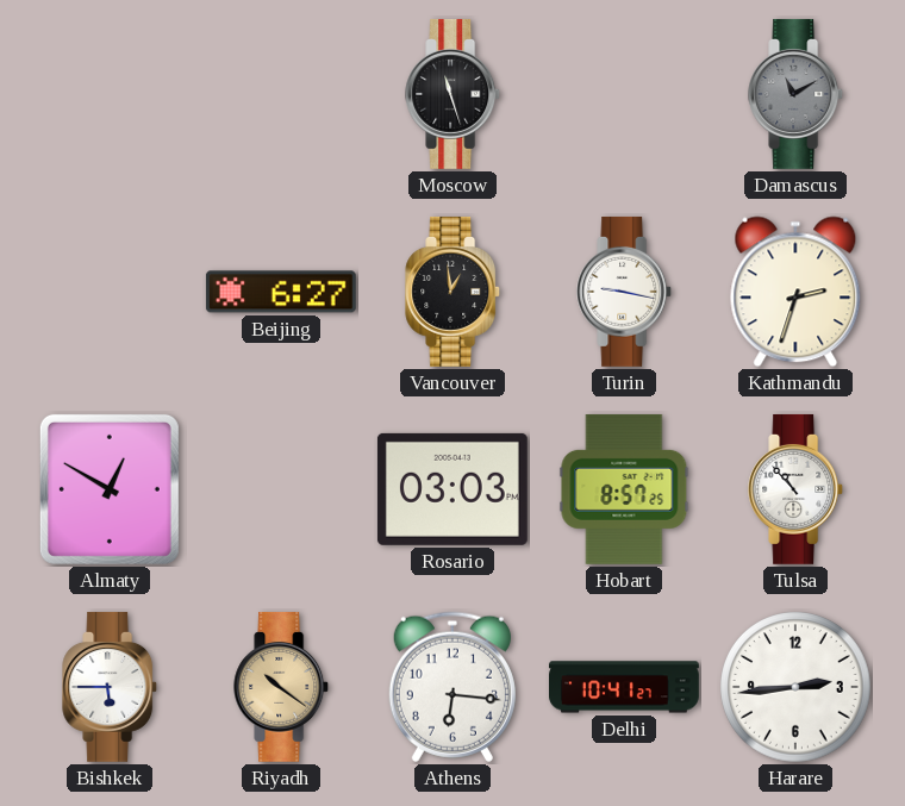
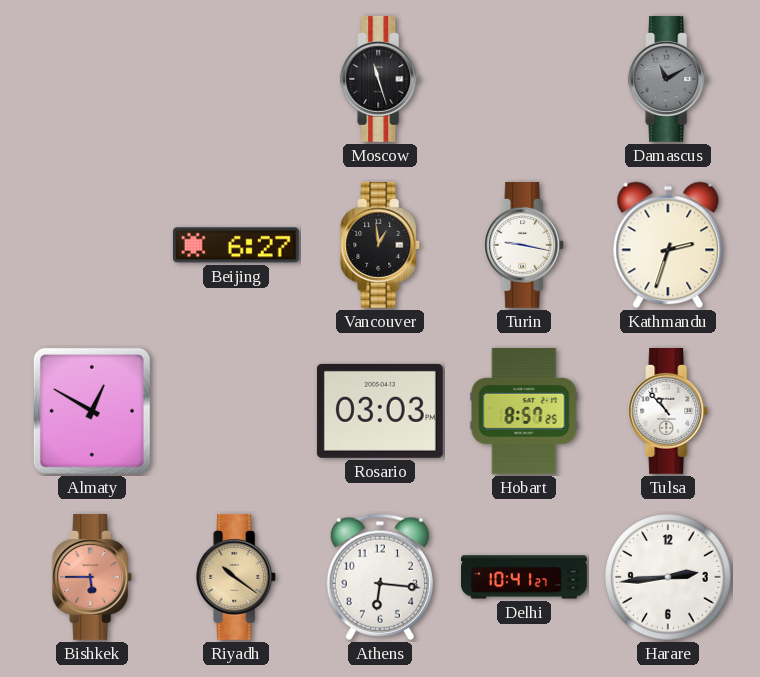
Bishkek dial: white -> salmon (93, 577)
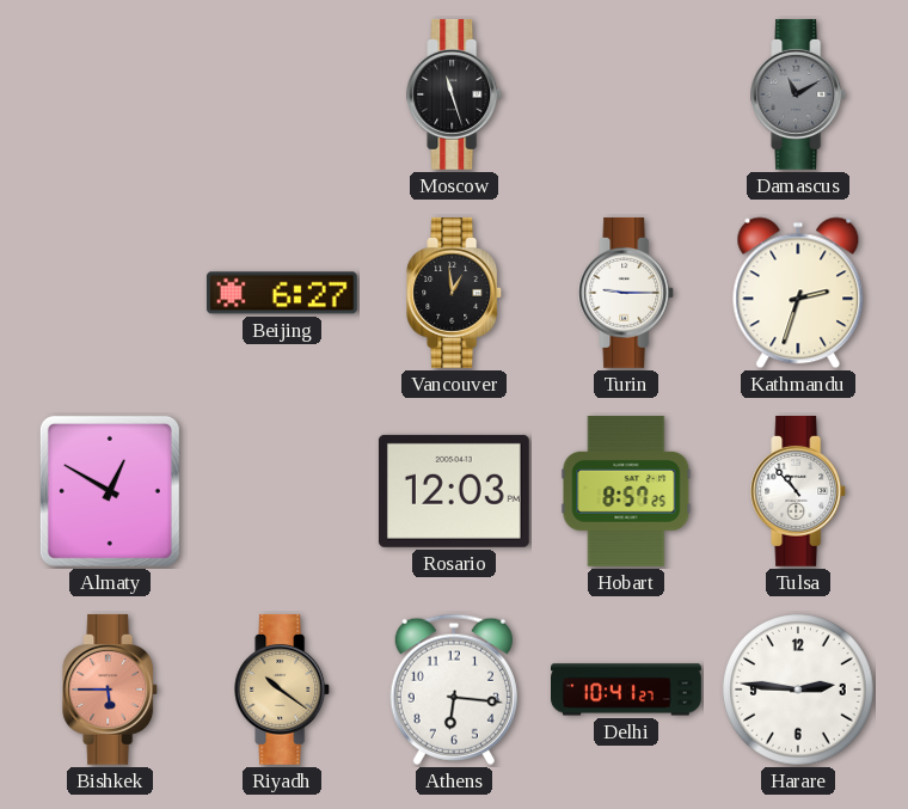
Turin: 9:17 -> 9:15 (627, 293)
Rosario: 03:03 -> 12:03 (454, 491)
Harare: 2:44 -> 2:46 (798, 690)
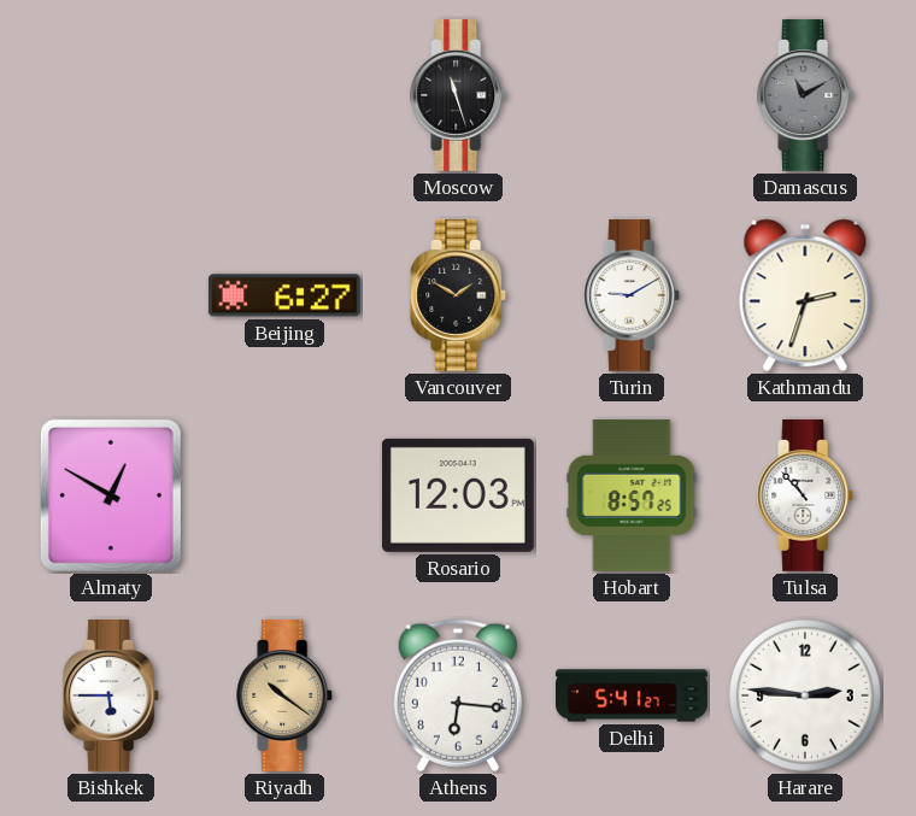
Vancouver: 12:59 -> 1:50 (459, 295)
Turin: 9:15 -> 9:10 (633, 295)
Bishkek dial: salmon -> white (112, 695)
Delhi: 10:41 -> 5:41 (633, 695)
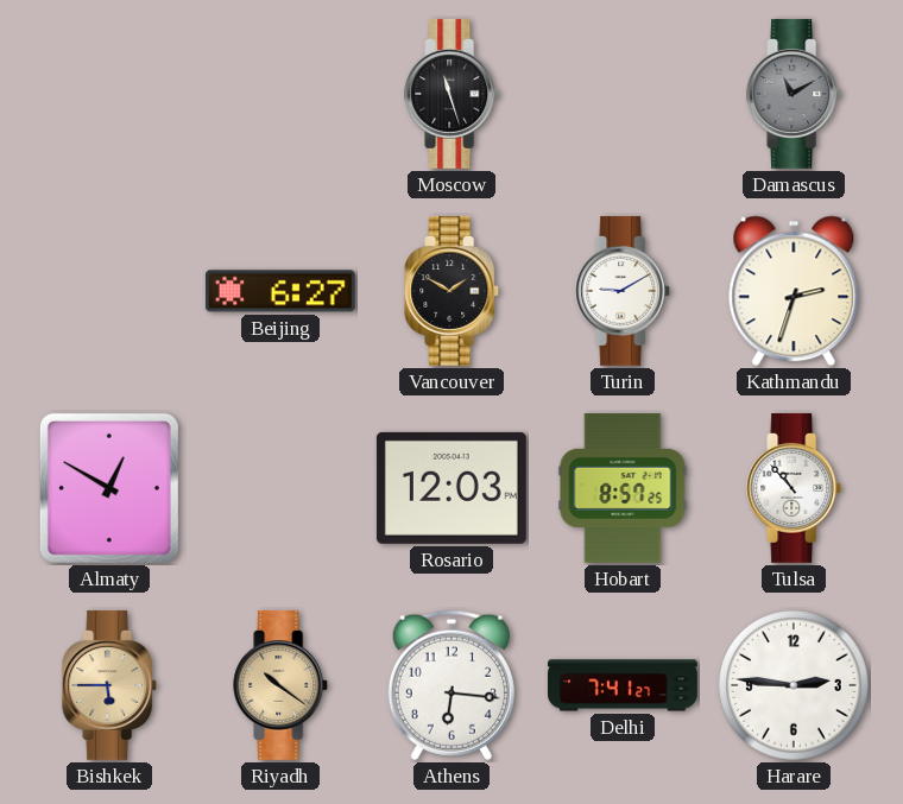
Bishkek dial: white -> champagne (110, 685)
Delhi: 5:41 -> 7:41 (624, 685)
